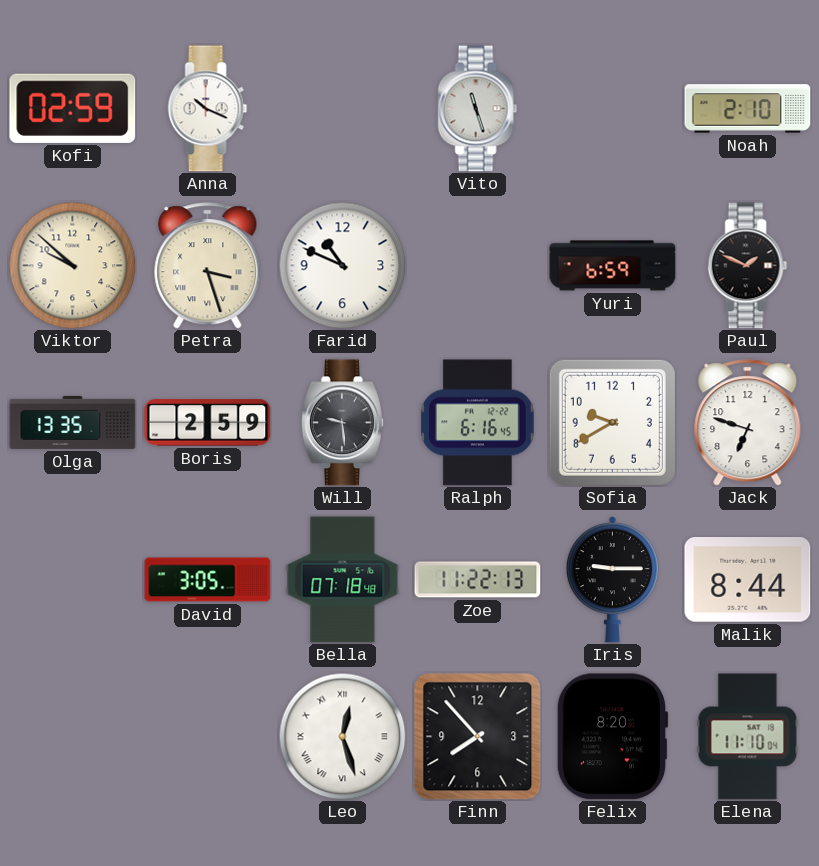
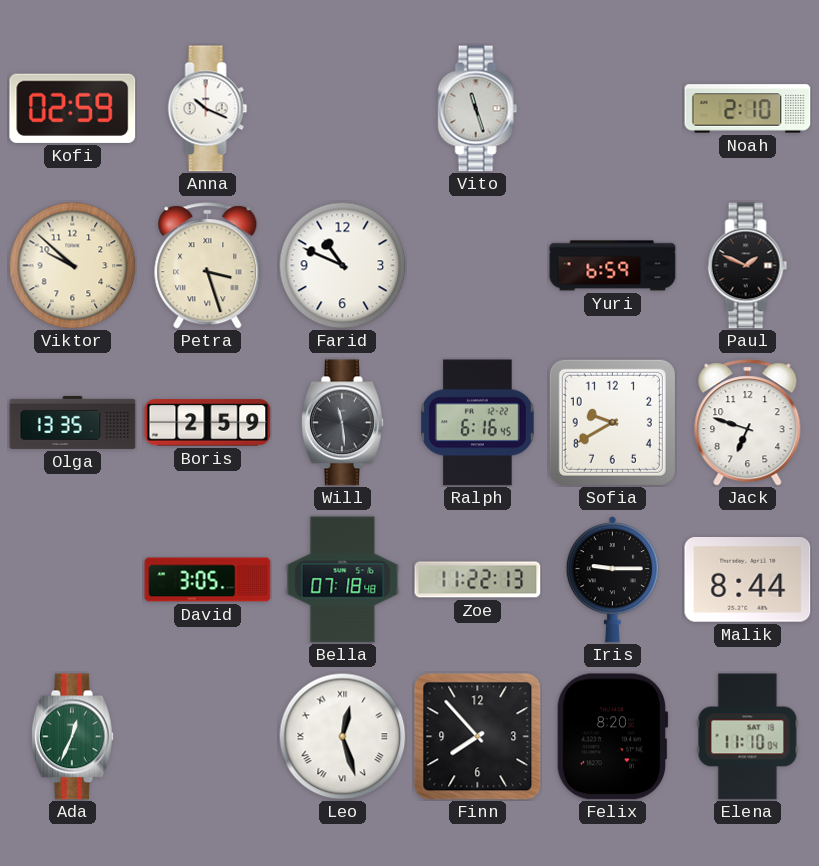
Will: 9:29 -> 11:29 (342, 423)
Ada: none -> 12:34 (72, 737)
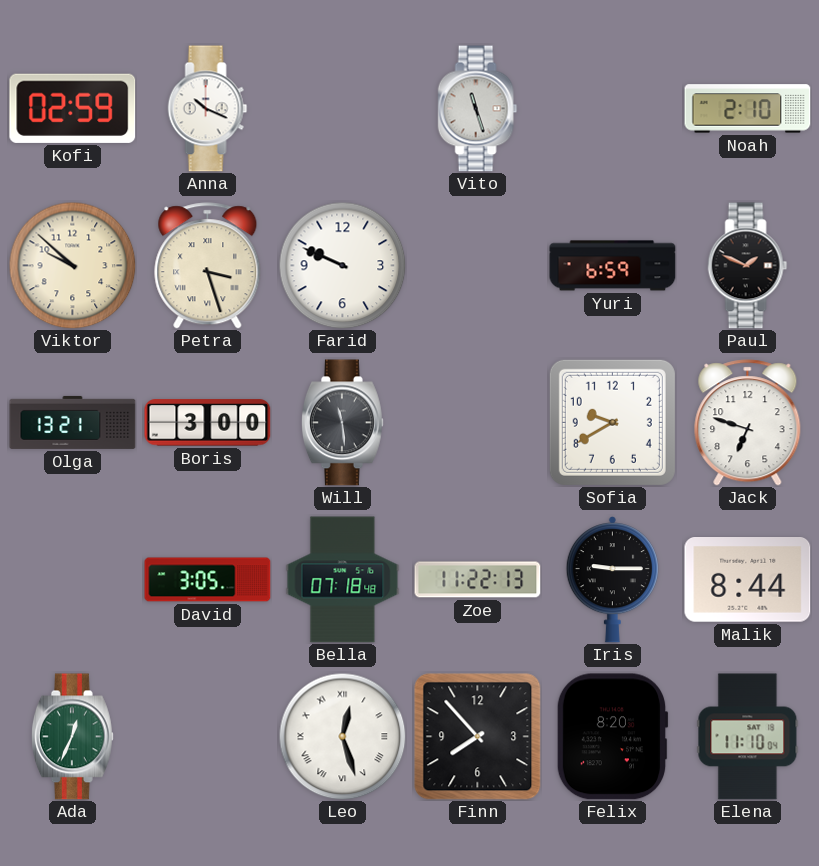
Farid: 10:49 -> 9:49 (342, 265)
Olga: 13:35 -> 13:21 (73, 422)
Boris: 2:59 -> 3:00 (208, 423)
Ralph: 6:16 -> none (478, 423)
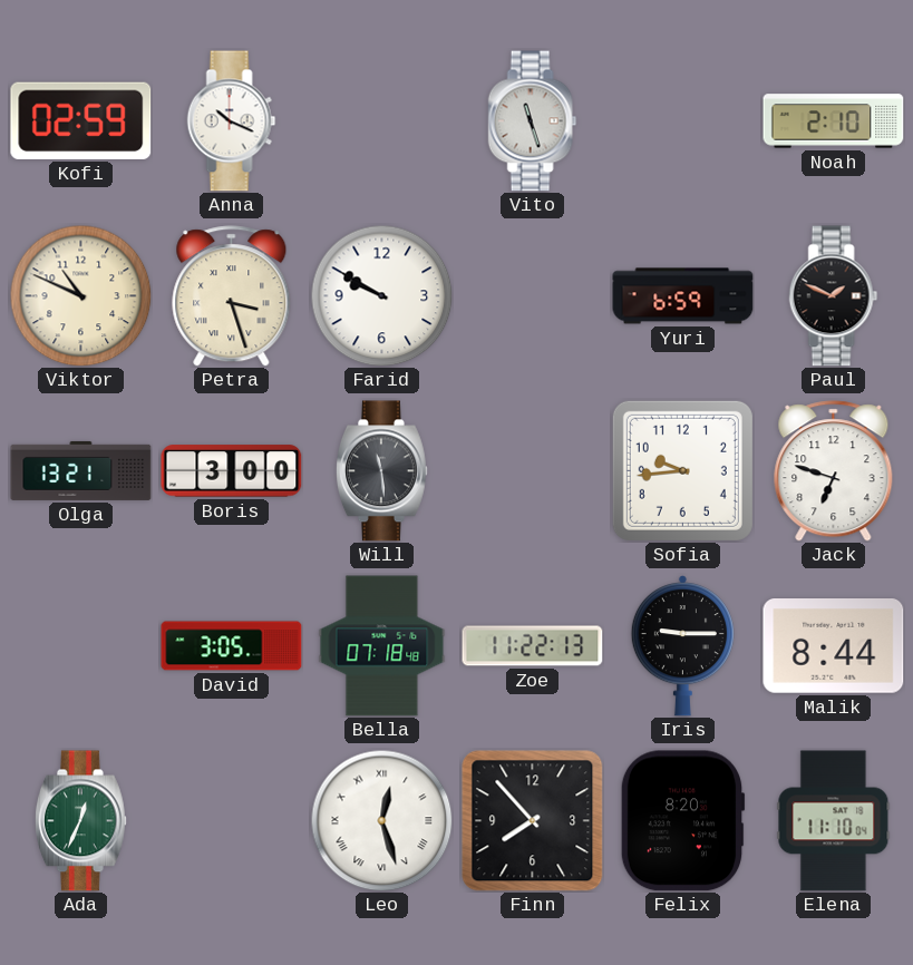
Viktor: 9:52 -> 10:49 (80, 295)
Farid: 9:49 -> 9:50 (381, 295)
Sofia: 9:40 -> 9:44 (682, 470)
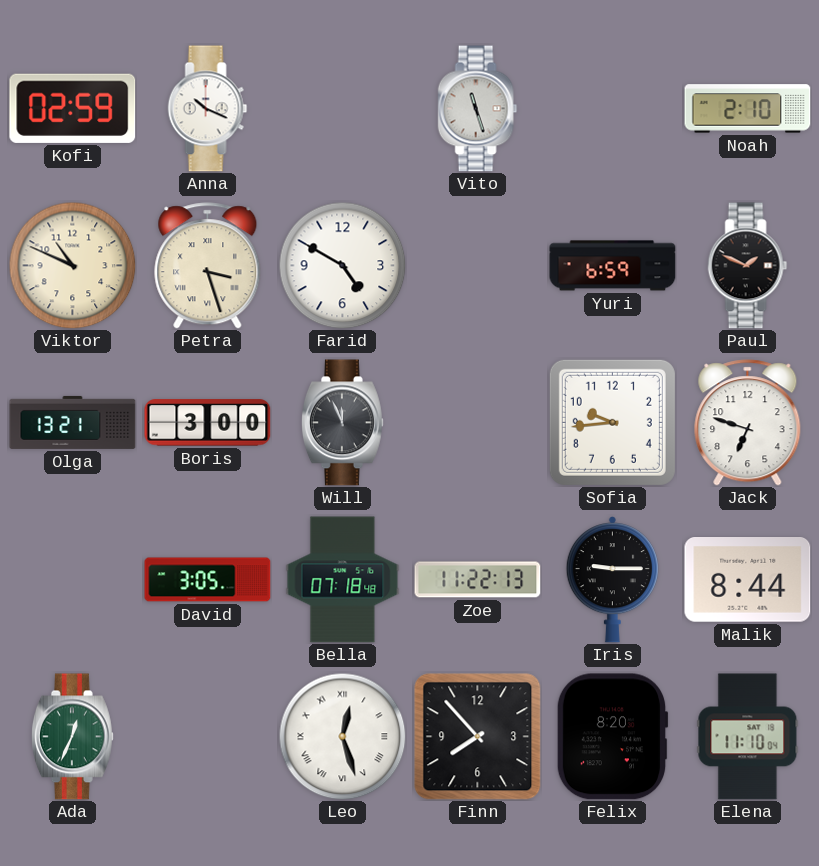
Farid: 9:50 -> 4:50 (342, 265)
Will: 11:29 -> 11:56 (342, 423)
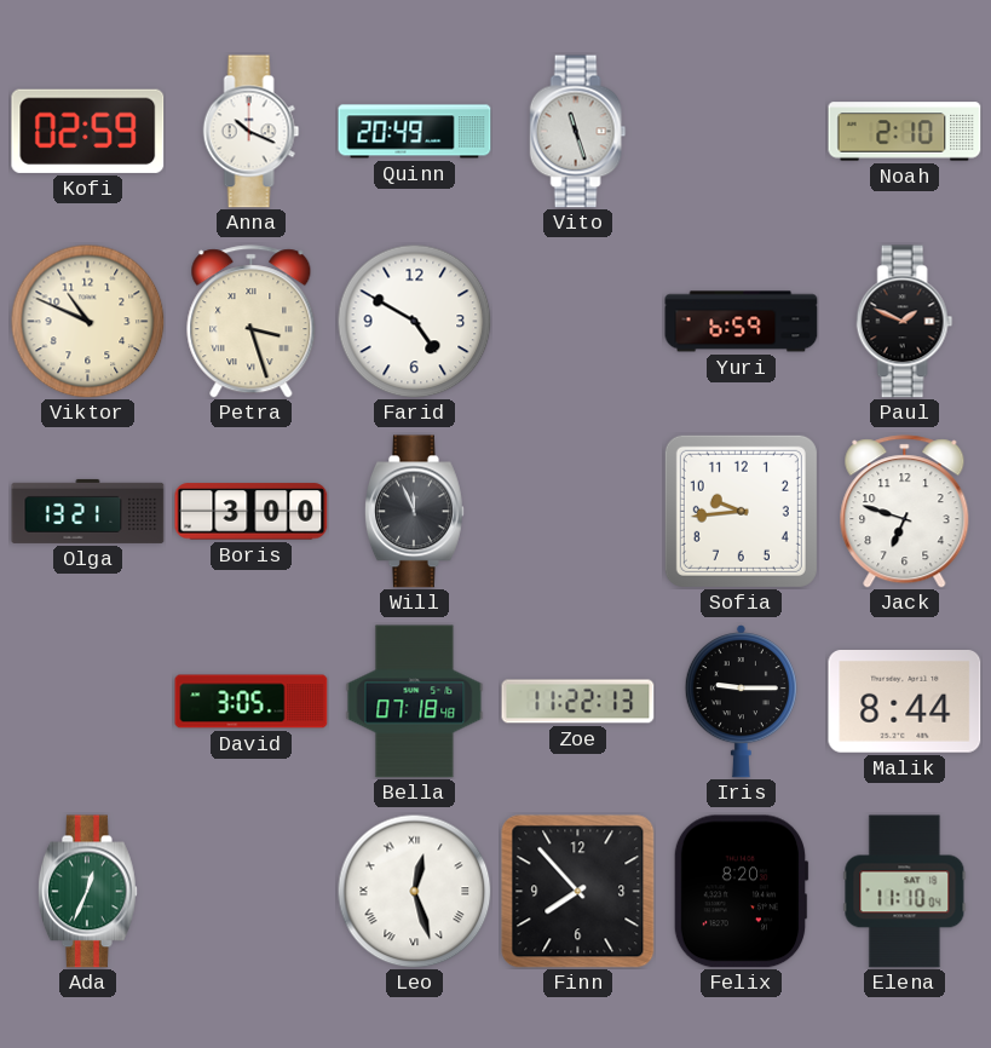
Quinn: none -> 20:49 (415, 132)
